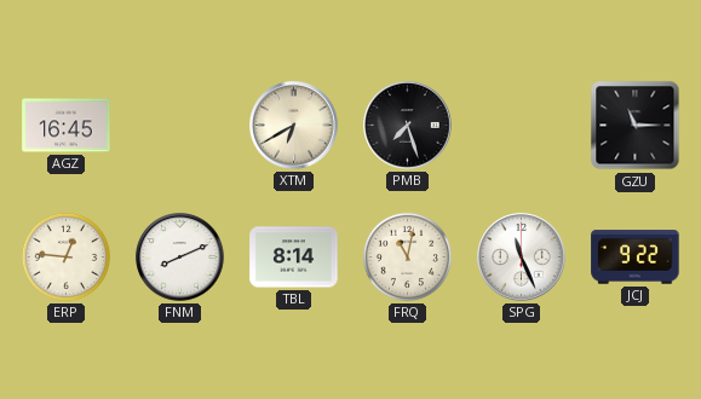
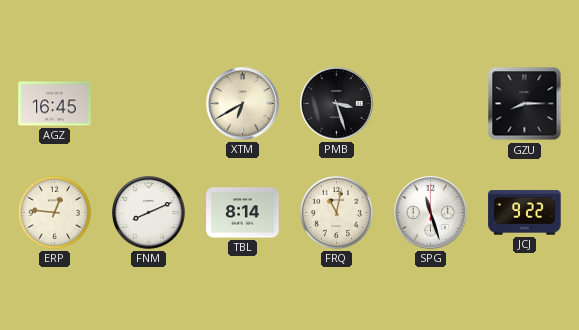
PMB: 7:27 -> 3:27 (337, 104)
GZU: 11:15 -> 8:15 (525, 104)
SPG: 11:26 -> 11:27 (431, 213)
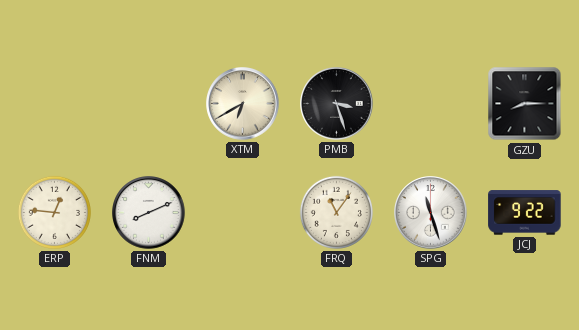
AGZ: 16:45 -> none (55, 104)
TBL: 8:14 -> none (243, 213)
FRQ: 11:02 -> 11:06 (336, 212)
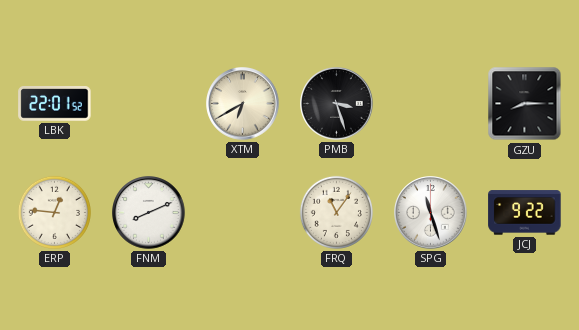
LBK: none -> 22:01 (55, 104)
